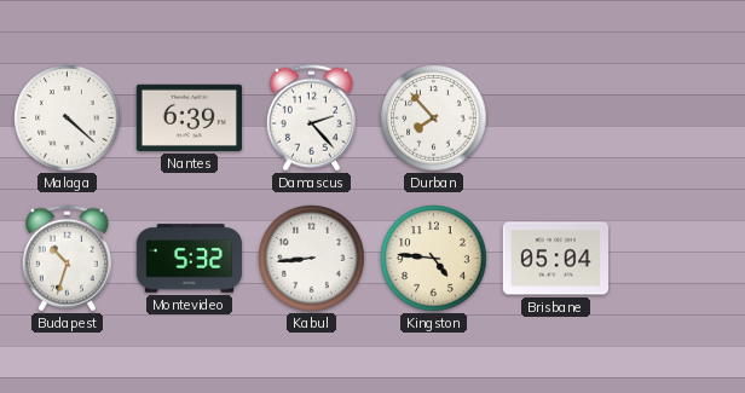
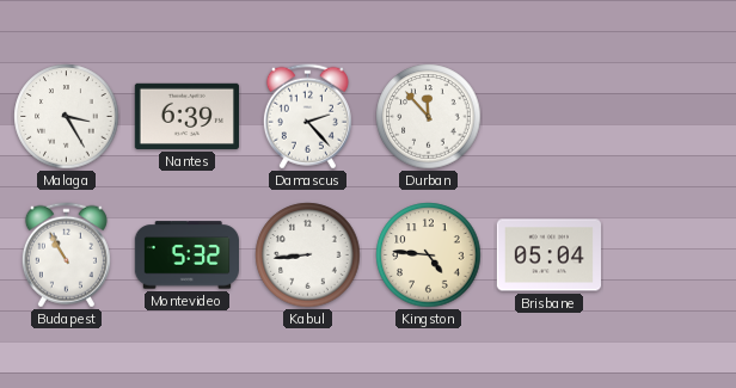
Malaga: 4:22 -> 3:25 (67, 117)
Durban: 7:53 -> 11:53 (429, 117)
Budapest: 10:33 -> 10:55 (66, 255)
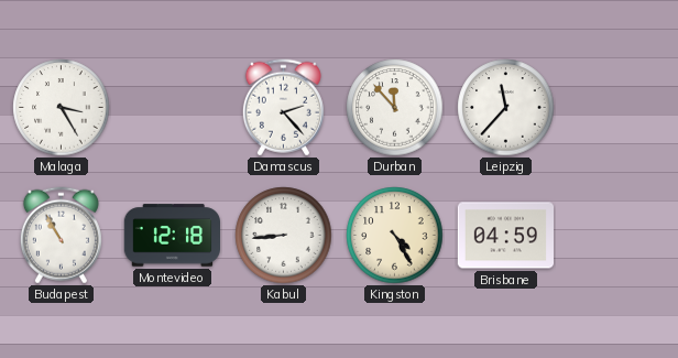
Nantes: 6:39 -> none (186, 116)
Leipzig: none -> 11:37 (506, 108)
Montevideo: 5:32 -> 12:18 (172, 236)
Kingston: 4:46 -> 4:25 (395, 236)
Brisbane: 05:04 -> 04:59 (505, 236)
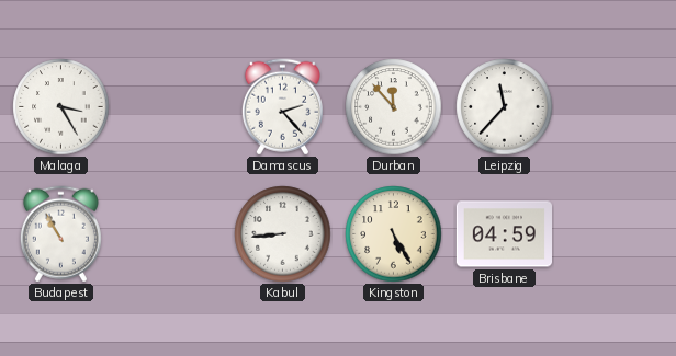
Montevideo: 12:18 -> none (172, 236)
Kingston: 4:25 -> 5:25 (394, 234)
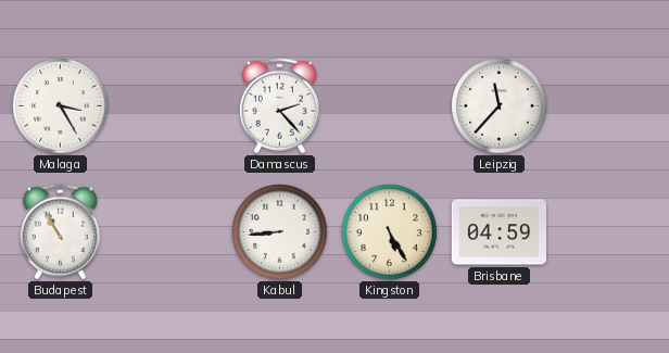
Durban: 11:53 -> none (394, 107)
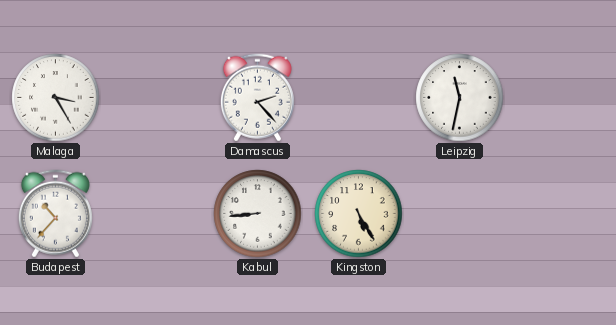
Leipzig: 11:37 -> 11:32 (460, 98)
Budapest: 10:55 -> 10:37 (55, 214)
Brisbane: 04:59 -> none (498, 232)
